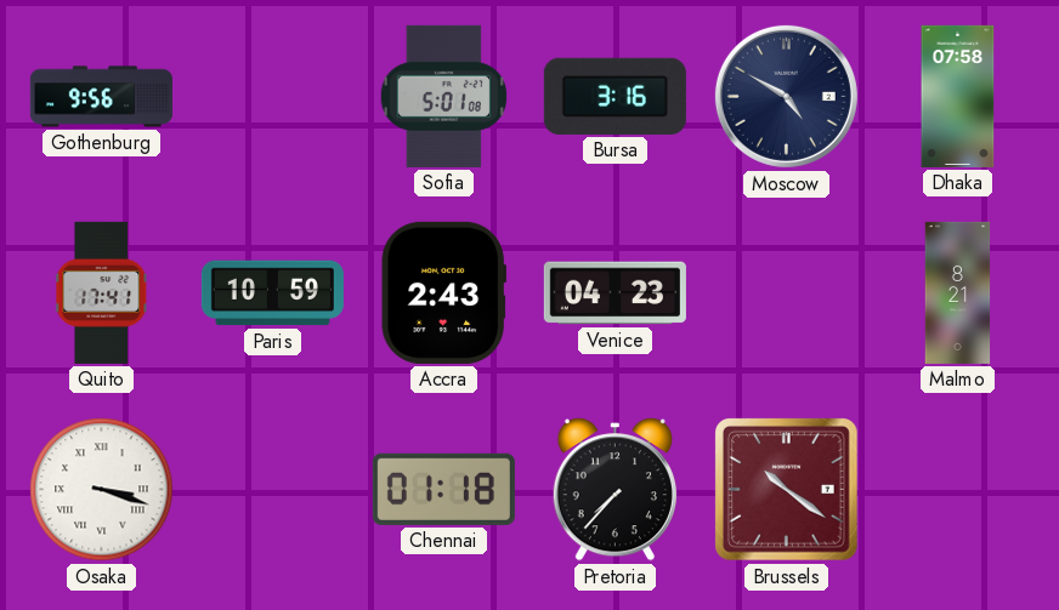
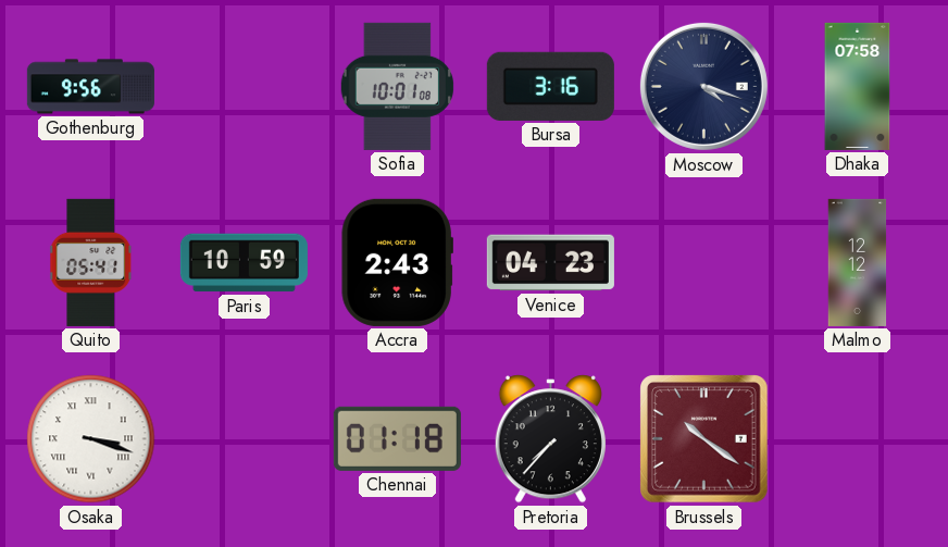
Sofia: 5:01 -> 10:01 (397, 86)
Moscow: 4:50 -> 4:18 (703, 86)
Quito: 17:41 -> 05:41 (91, 262)
Malmo: 8:21 -> 12:12 (858, 262)
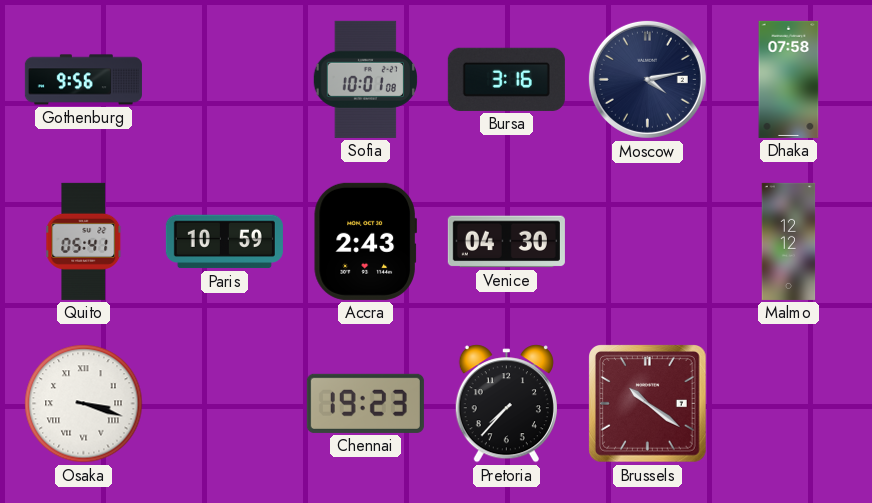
Moscow: 4:18 -> 4:13 (647, 79)
Venice: 04:23 -> 04:30 (506, 242)
Chennai: 01:18 -> 19:23 (365, 403)
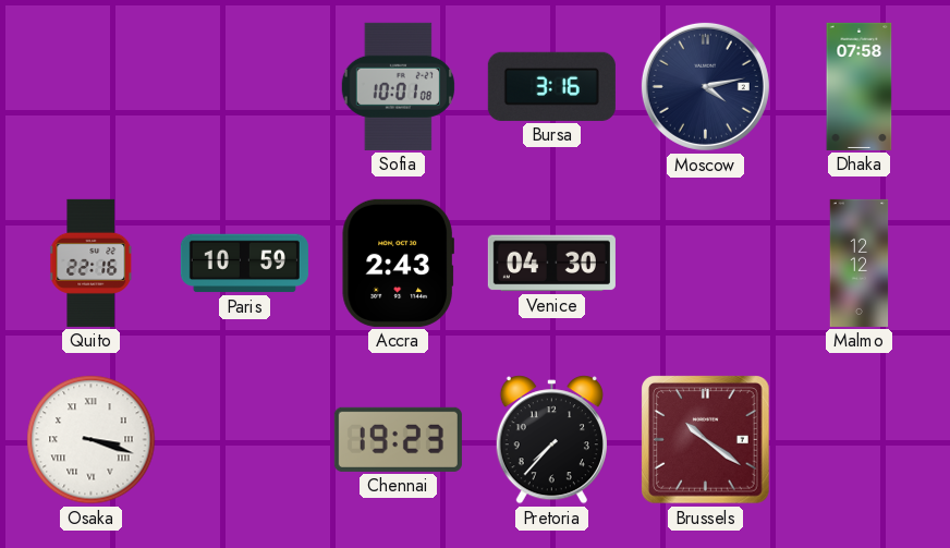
Gothenburg: 9:56 -> none (83, 80)
Quito: 05:41 -> 22:16 (92, 263)
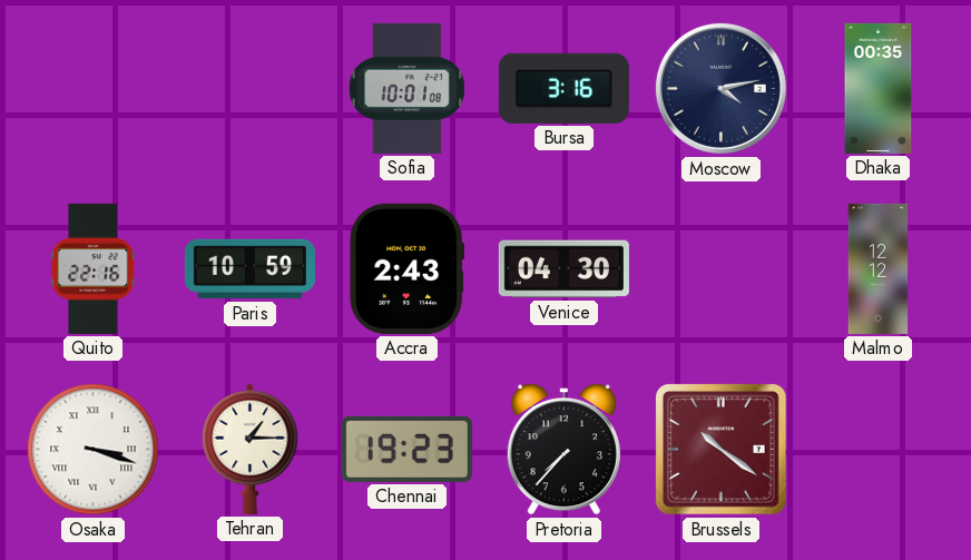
Dhaka: 07:58 -> 00:35 (879, 88)
Tehran: none -> 1:15 (251, 449)
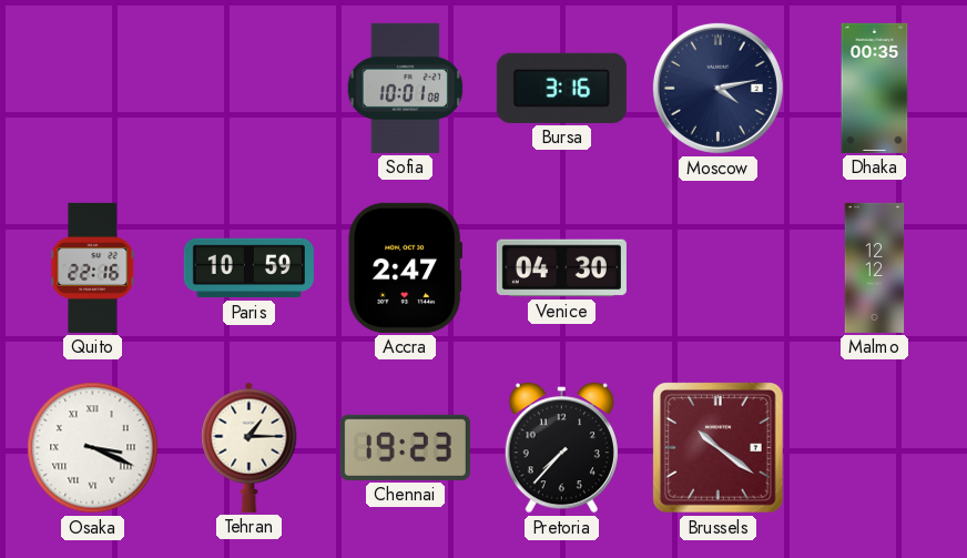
Accra: 2:43 -> 2:47 (405, 267)
Osaka: 3:18 -> 3:19 (93, 448)
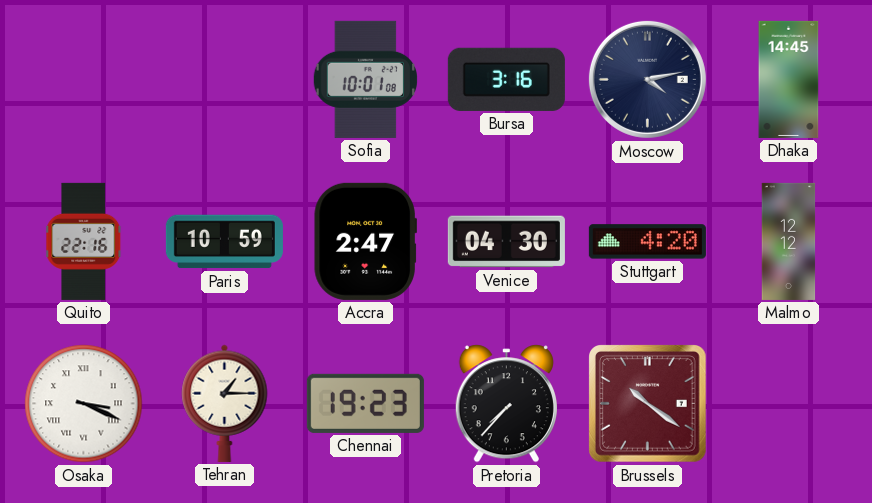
Dhaka: 00:35 -> 14:45 (789, 79)
Stuttgart: none -> 4:20 (647, 242)
